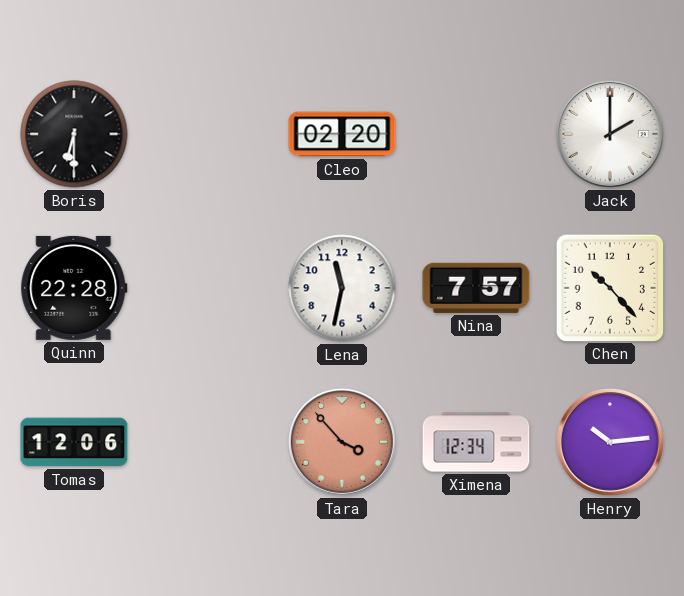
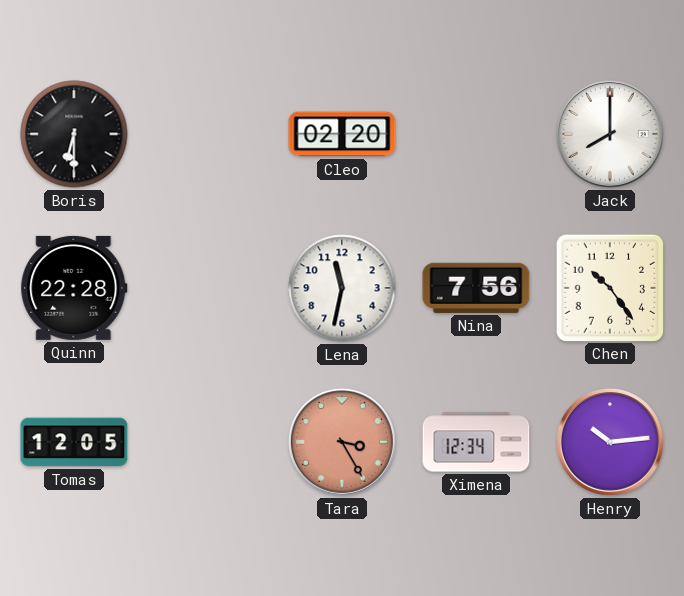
Jack: 2:00 -> 8:00 (610, 134)
Nina: 7:57 -> 7:56 (476, 288)
Chen: 10:23 -> 10:24 (609, 287)
Tomas: 12:06 -> 12:05 (74, 442)
Tara: 3:53 -> 3:25 (342, 442)
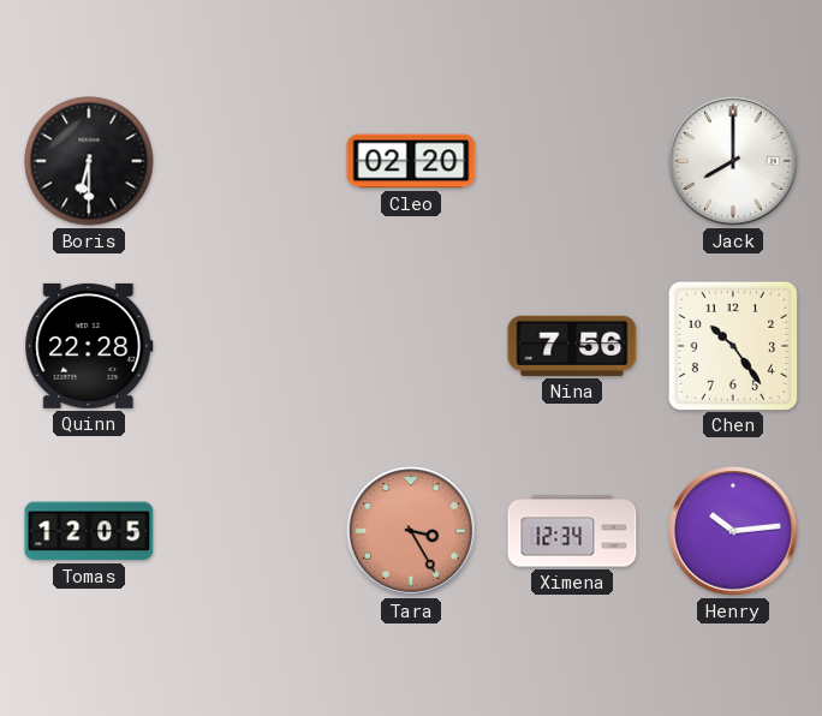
Lena: 11:32 -> none (342, 288)
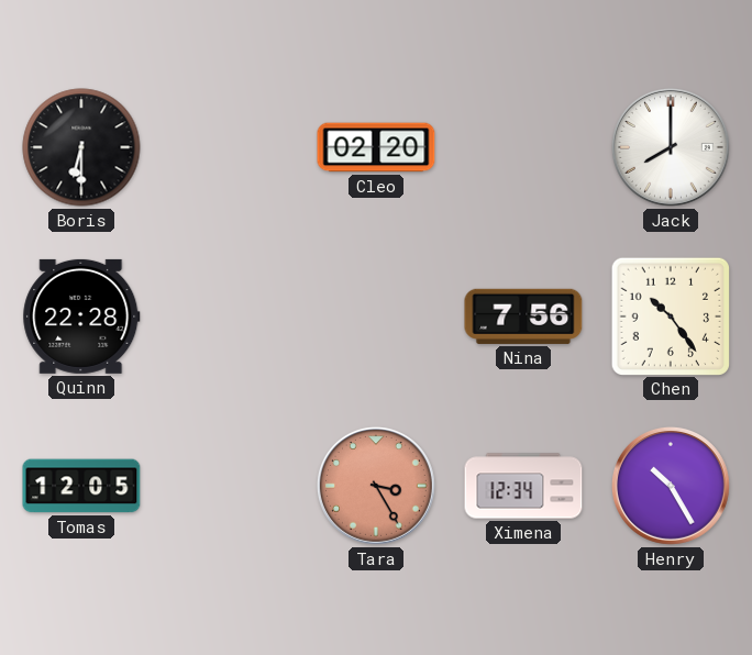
Henry: 10:14 -> 10:25 (671, 486)
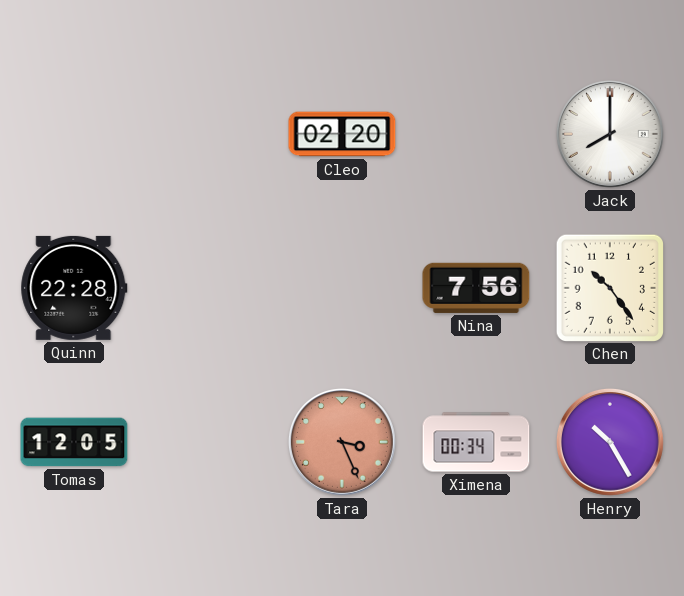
Boris: 6:30 -> none (81, 147)
Tara: 3:25 -> 3:26 (342, 442)
Ximena: 12:34 -> 00:34 (476, 442)
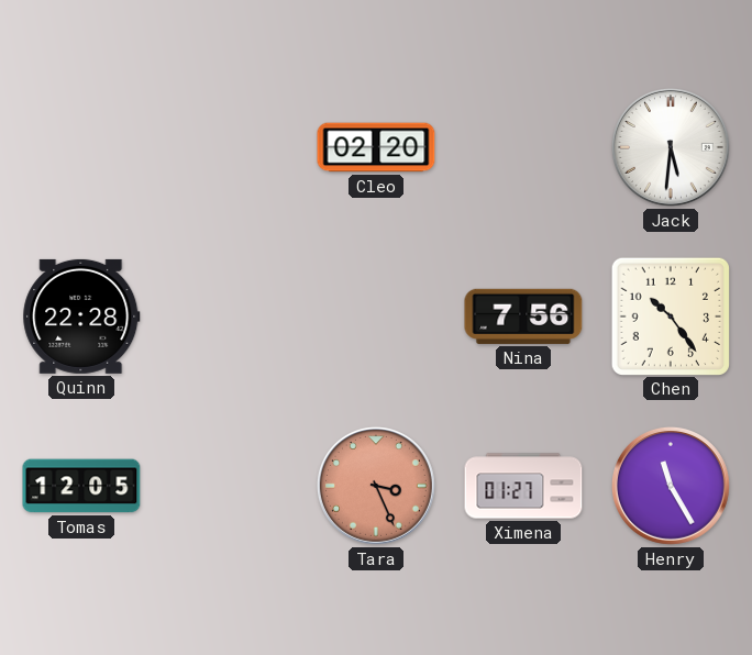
Jack: 8:00 -> 5:31 (671, 147)
Ximena: 00:34 -> 01:27 (523, 486)
Henry: 10:25 -> 11:25 (671, 486)
